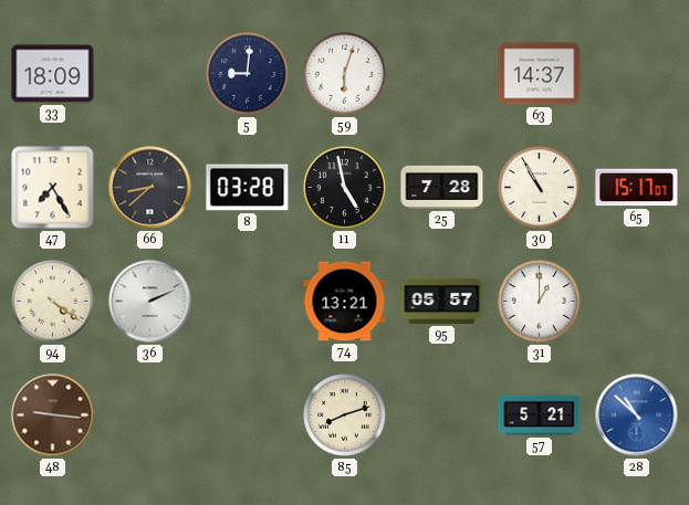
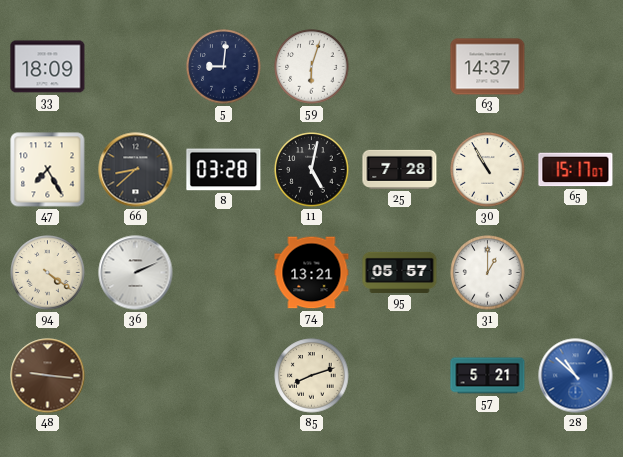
11: 4:58 -> 5:02 (312, 170)
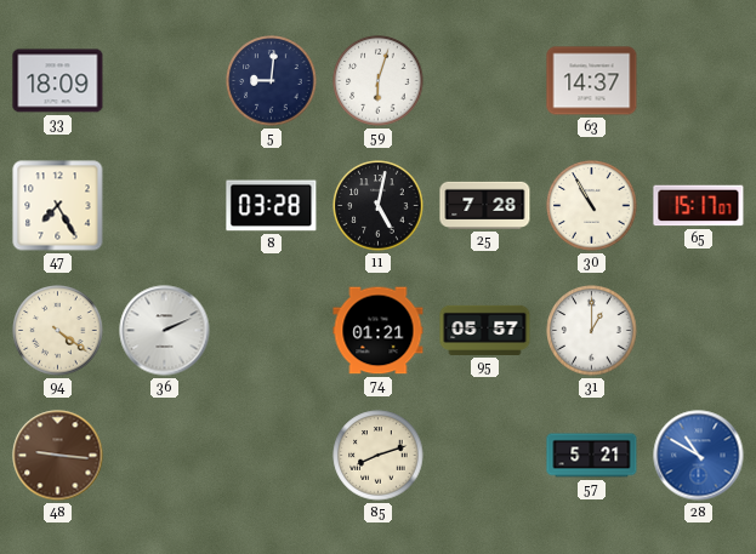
66: 8:38 -> none (136, 170)
74: 13:21 -> 01:21 (379, 331)
28: 10:52 -> 10:50 (699, 456)
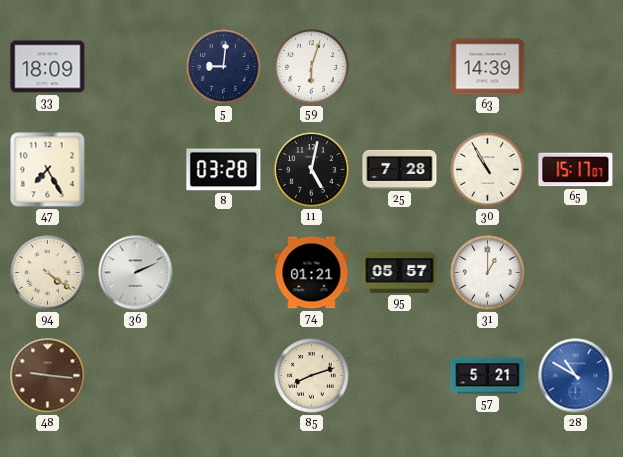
63: 14:37 -> 14:39 (488, 67)
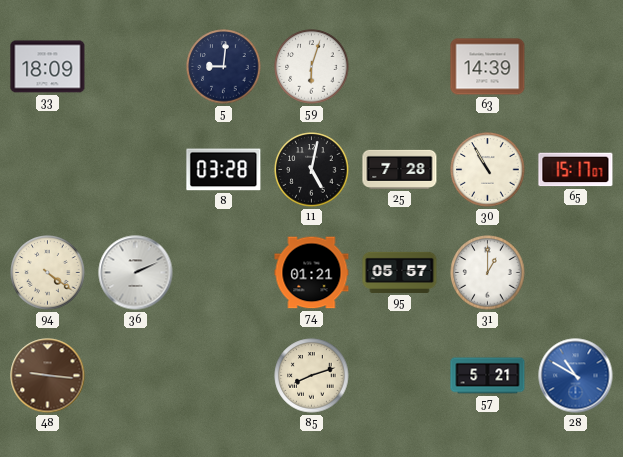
47: 7:25 -> none (48, 170)
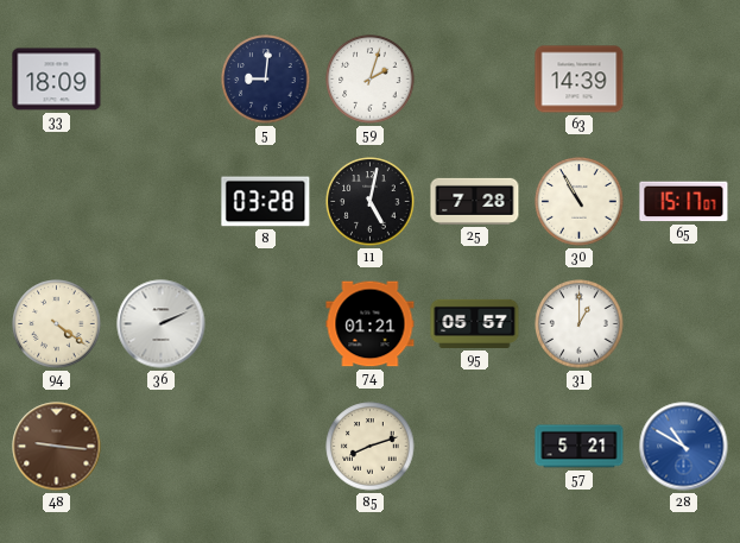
59: 6:03 -> 2:03 (371, 80)
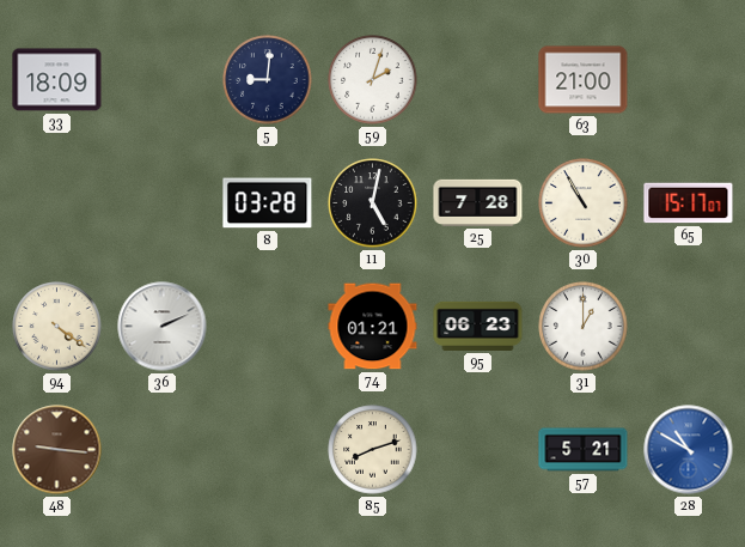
63: 14:39 -> 21:00 (584, 80)
95: 05:57 -> 06:23 (478, 326)
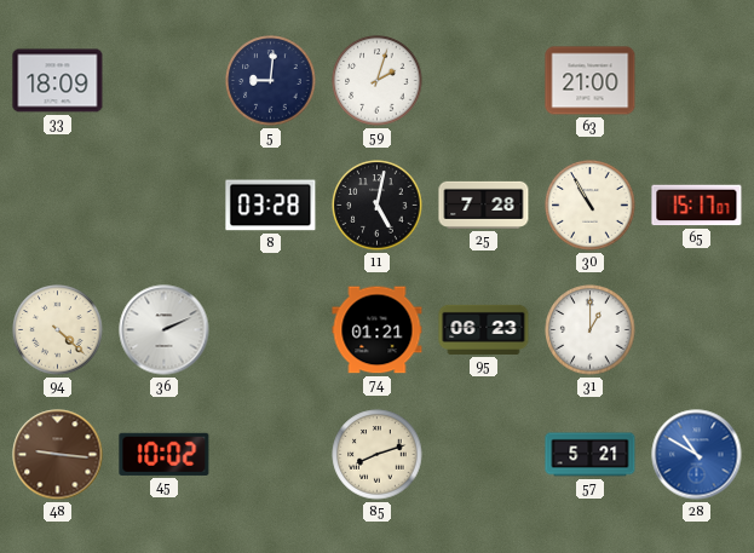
94: 4:21 -> 4:22 (58, 330)
45: none -> 10:02 (165, 454)
